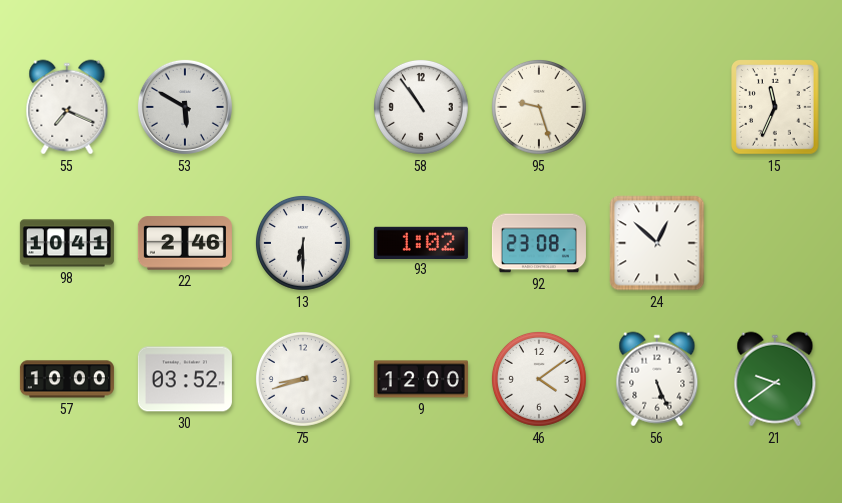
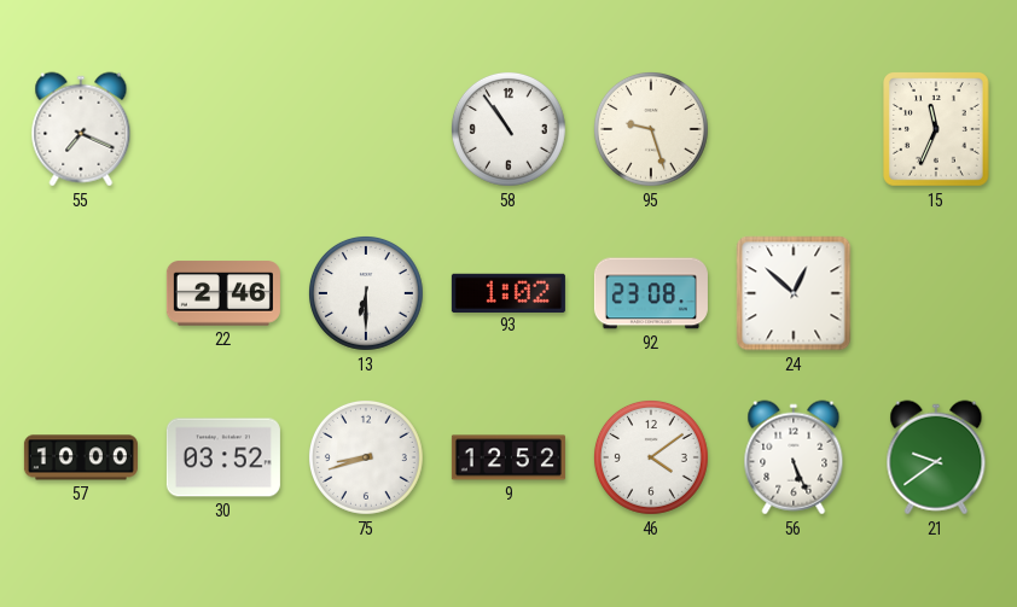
53: 5:50 -> none (185, 107)
98: 10:41 -> none (67, 243)
9: 12:00 -> 12:52 (508, 457)
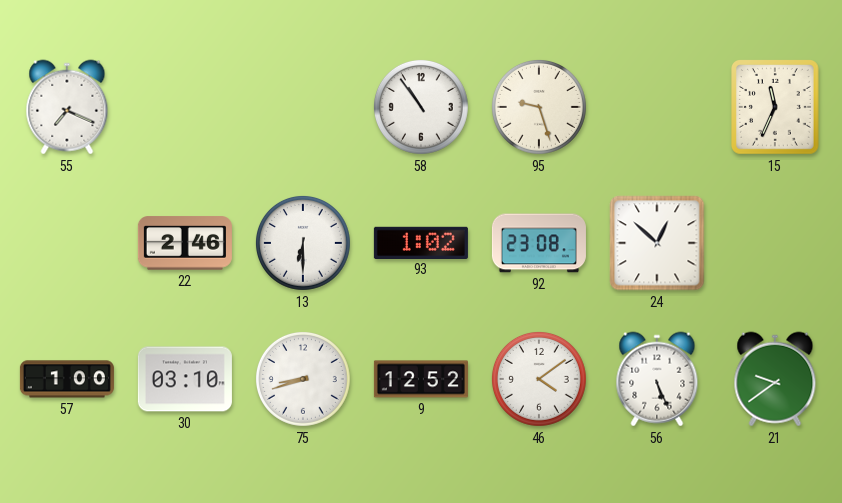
57: 10:00 -> 1:00 (67, 379)
30: 03:52 -> 03:10 (185, 379)
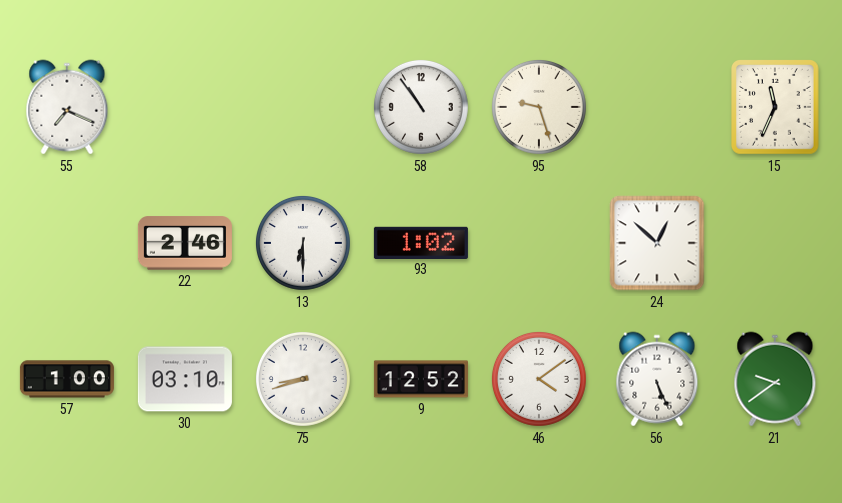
92: 23:08 -> none (539, 243)
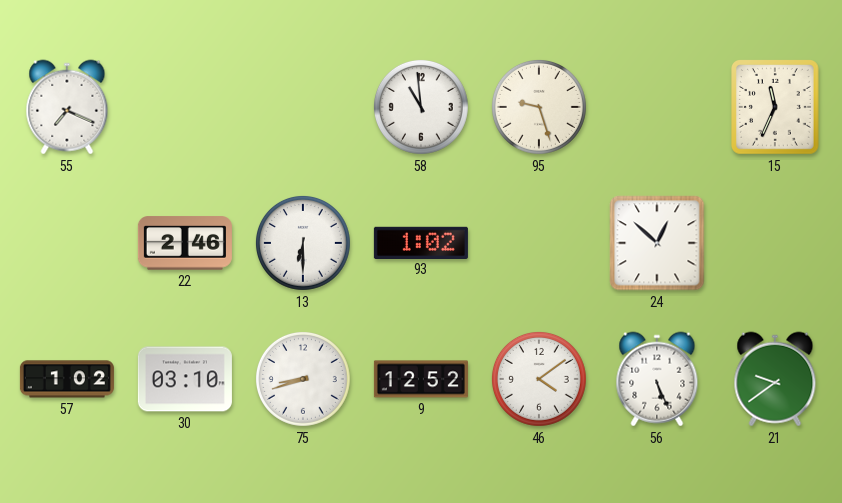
58: 10:54 -> 10:59 (421, 107)
57: 1:00 -> 1:02 (67, 379)
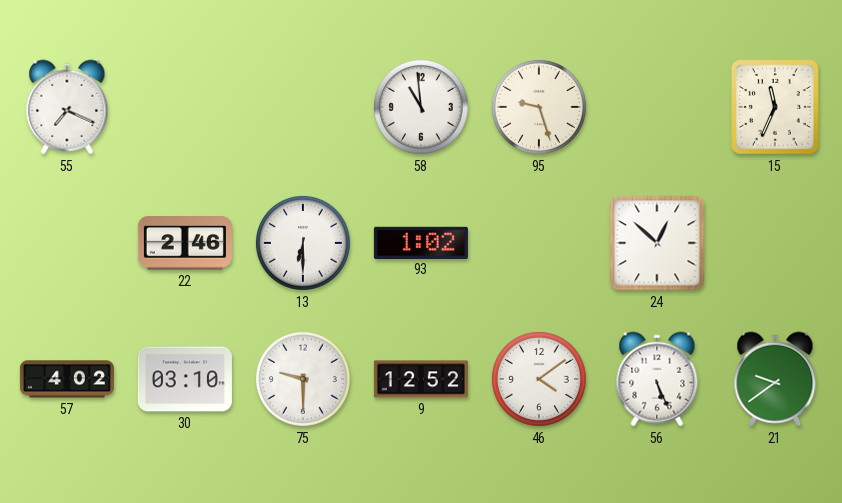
57: 1:02 -> 4:02 (67, 379)
75: 8:42 -> 9:30 (303, 379)
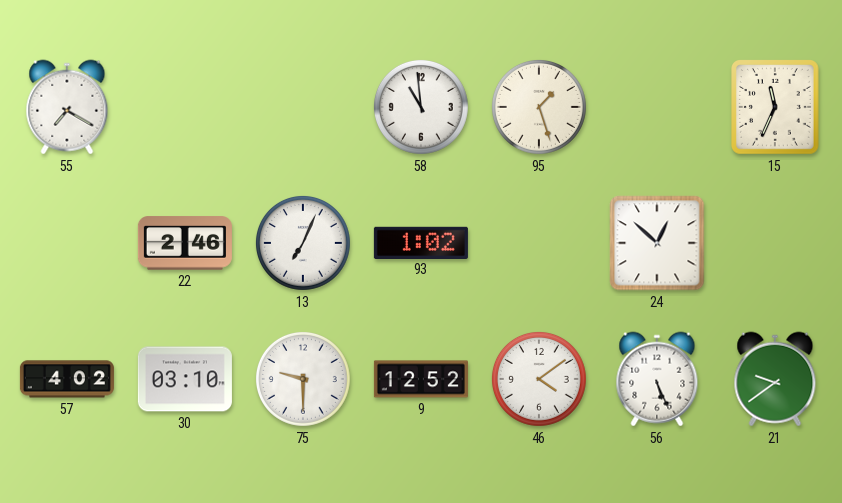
55: 7:19 -> 7:20 (67, 107)
95: 9:27 -> 1:27 (539, 107)
13: 6:30 -> 7:04 (303, 243)
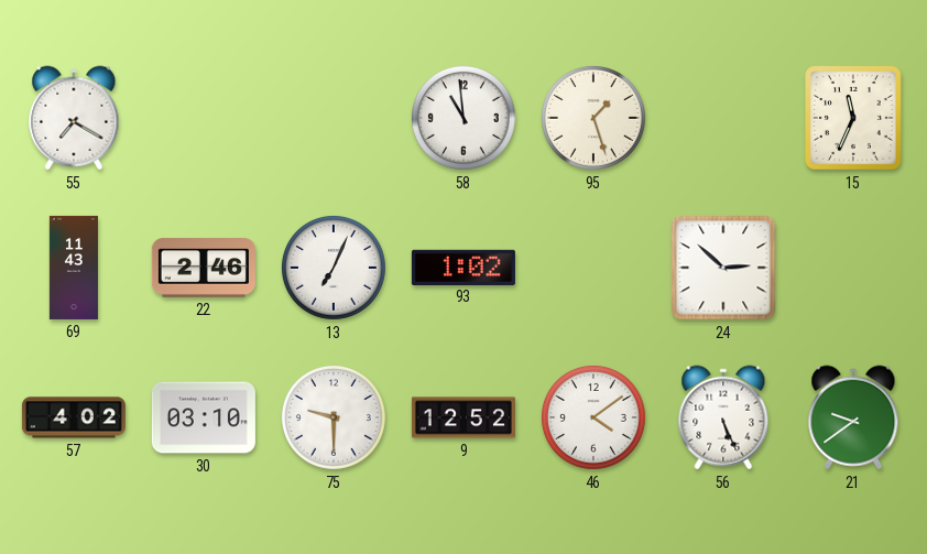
69: none -> 11:43 (74, 268)
24: 12:52 -> 2:52 (723, 268)
